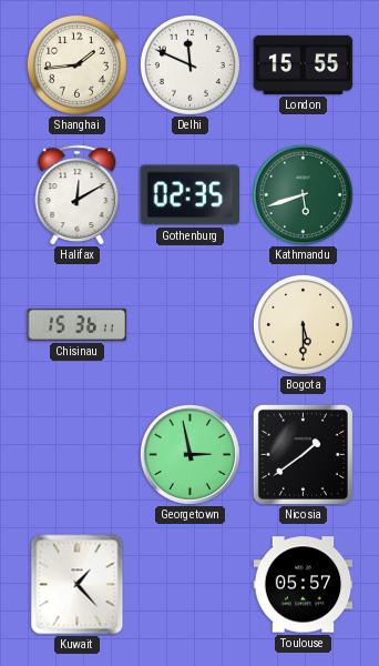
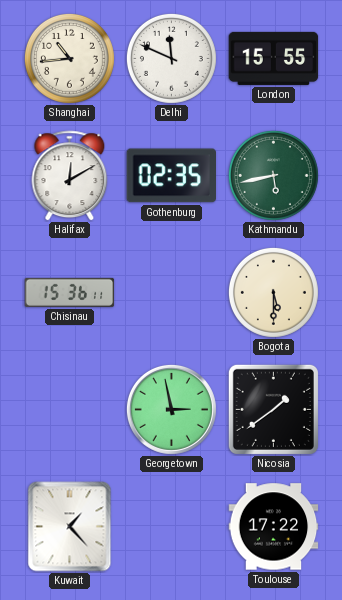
Shanghai: 1:44 -> 10:44 (69, 58)
Kathmandu: 5:42 -> 5:43 (273, 175)
Toulouse: 05:57 -> 17:22 (274, 527)
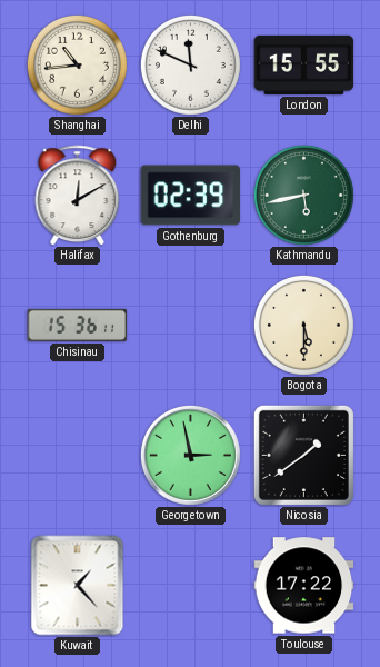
Gothenburg: 02:35 -> 02:39 (190, 196)
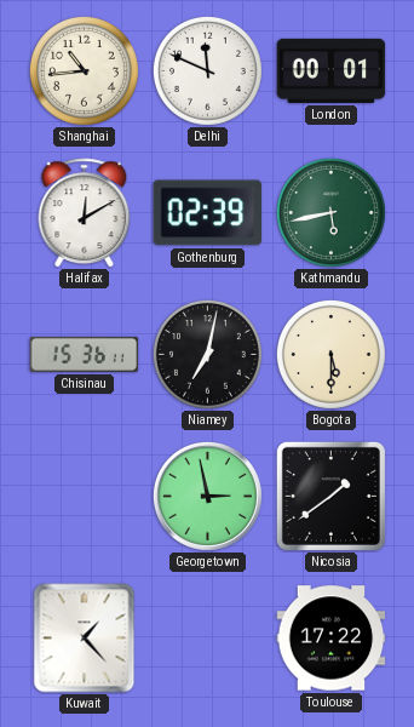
London: 15:55 -> 00:01 (332, 70)
Niamey: none -> 7:02 (207, 354)
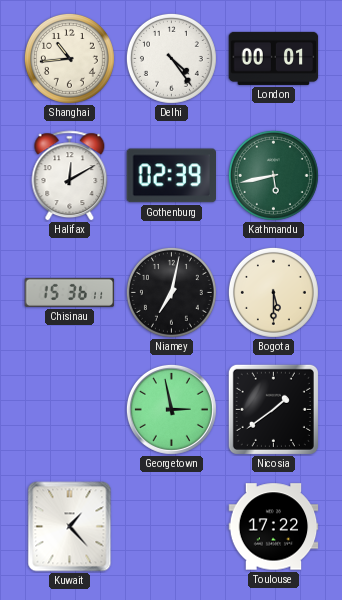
Delhi: 11:49 -> 4:24 (171, 58)
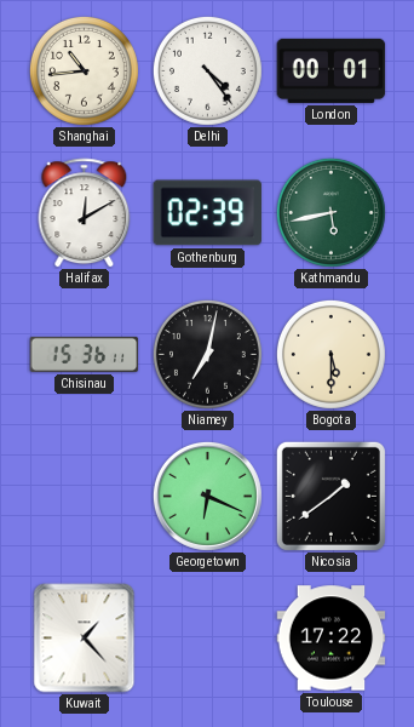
Georgetown: 2:58 -> 6:19 (207, 496)
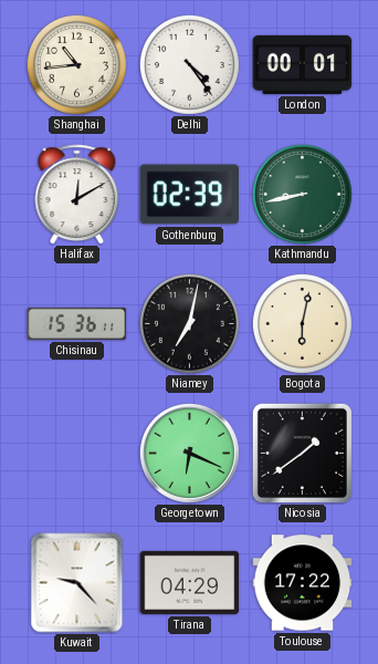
Kathmandu: 5:43 -> 8:43 (302, 194)
Bogota: 5:30 -> 6:02 (302, 323)
Kuwait: 1:23 -> 9:23 (77, 583)
Tirana: none -> 04:29 (190, 582)
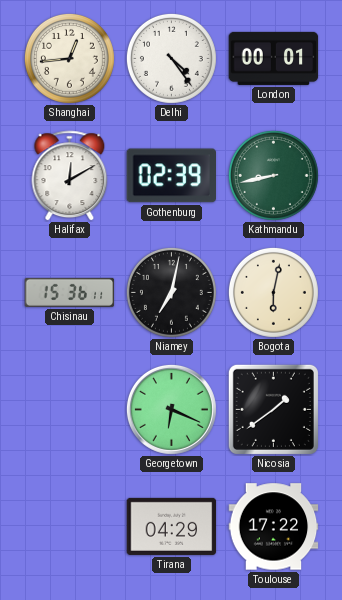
Shanghai: 10:44 -> 12:44 (69, 58)
Kuwait: 9:23 -> none (77, 583)
